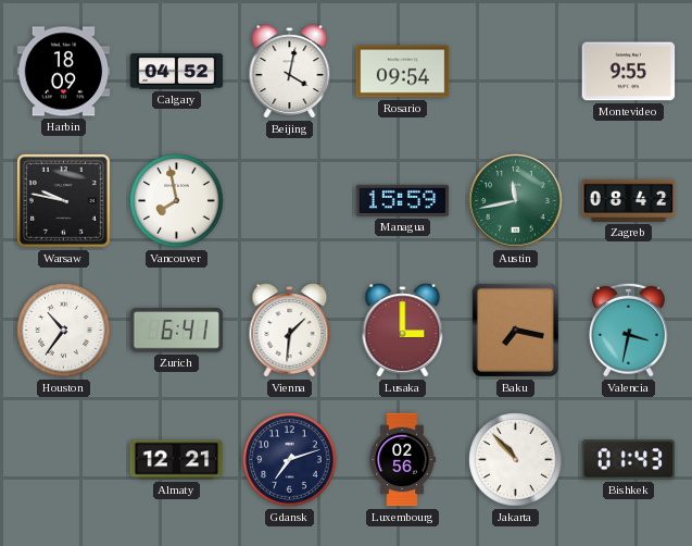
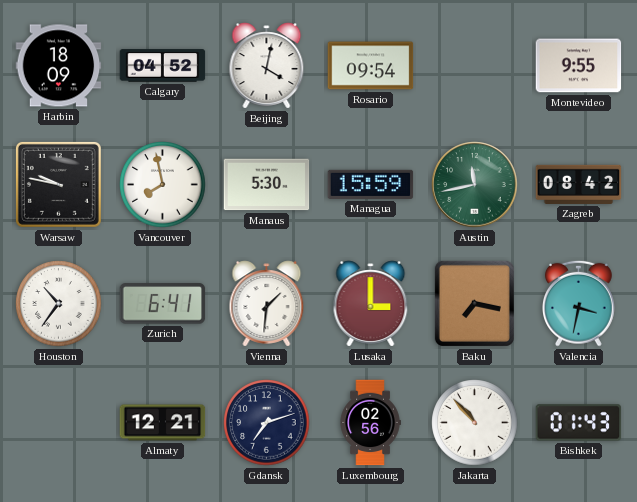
Manaus: none -> 5:30 (267, 185)
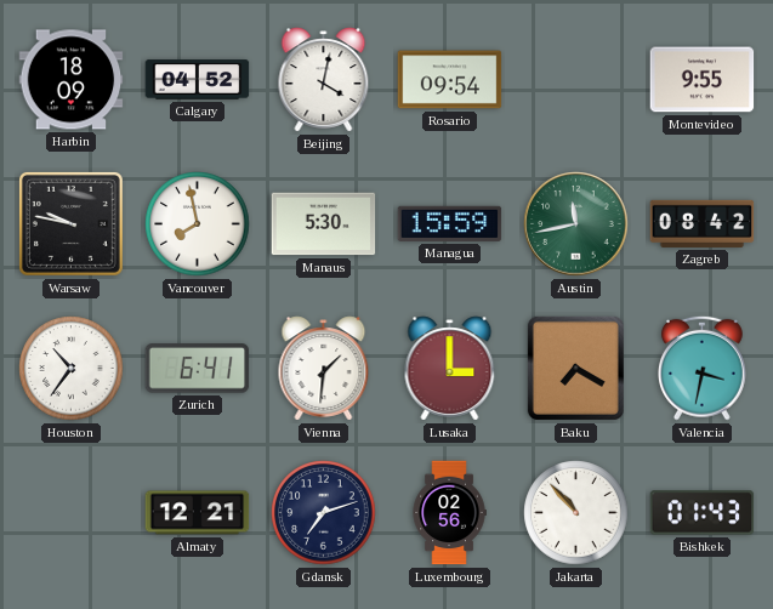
Baku: 7:17 -> 7:20 (575, 368)
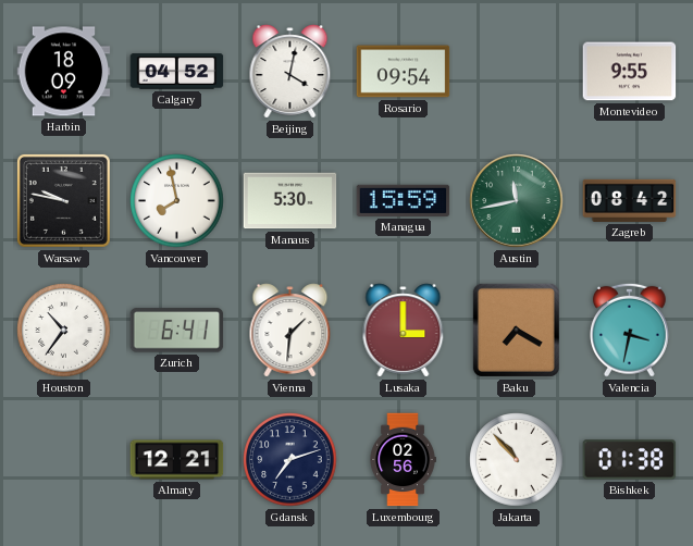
Bishkek: 01:43 -> 01:38 (630, 460)
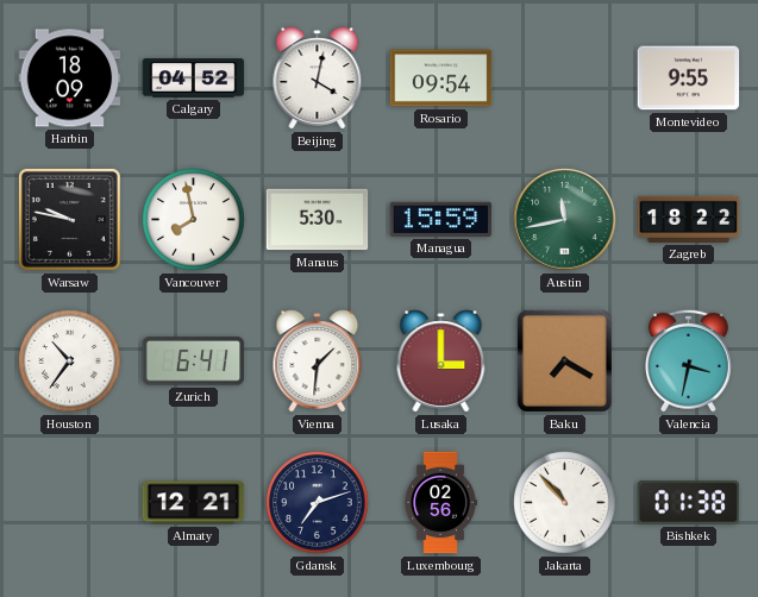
Zagreb: 08:42 -> 18:22 (689, 219)
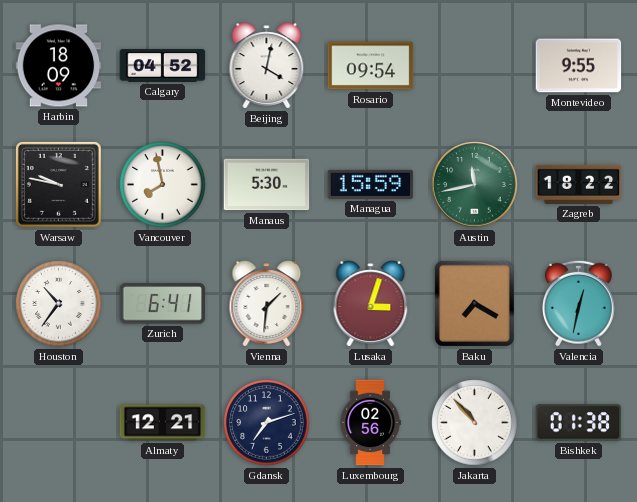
Lusaka: 3:00 -> 3:03 (371, 304)
Valencia: 3:32 -> 12:32 (579, 303)
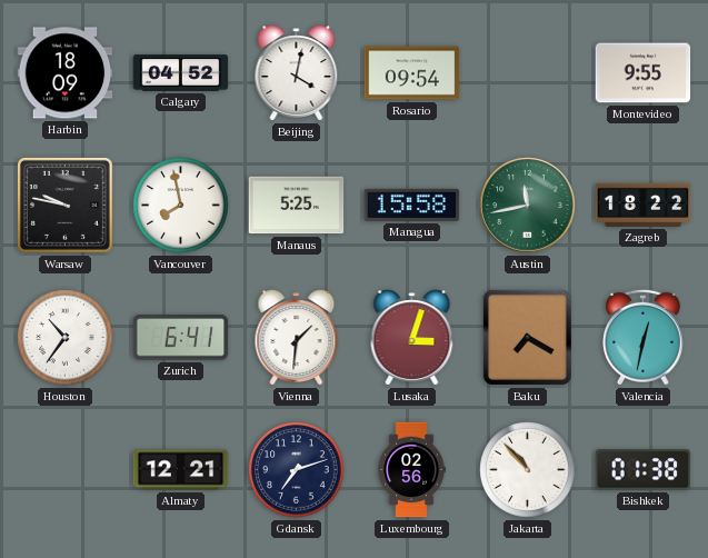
Manaus: 5:30 -> 5:25 (297, 206)
Managua: 15:59 -> 15:58 (412, 205)
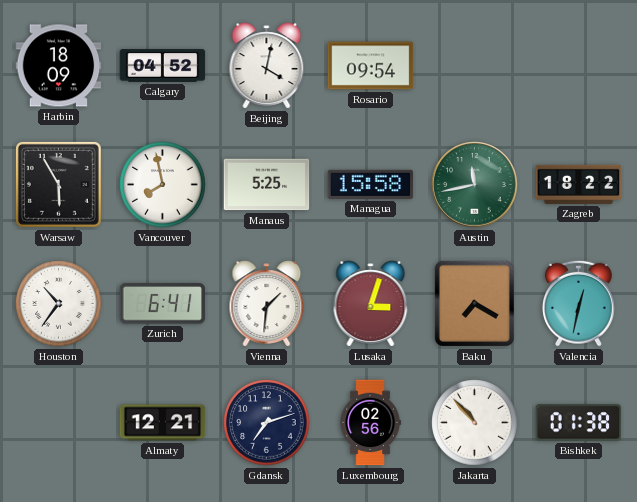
Montevideo: 9:55 -> none (644, 73)
Warsaw: 9:47 -> 5:55 (58, 184)
